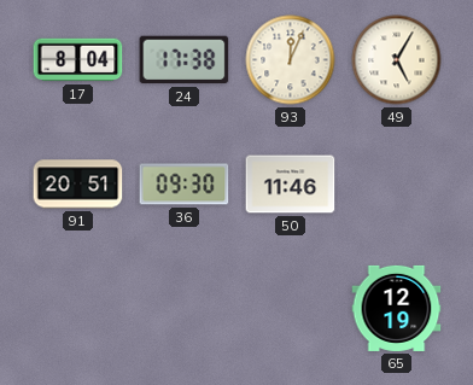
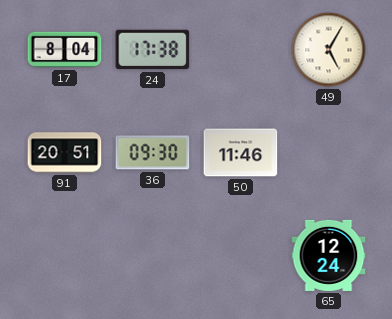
93: 12:04 -> none (291, 60)
65: 12:19 -> 12:24 (329, 255)
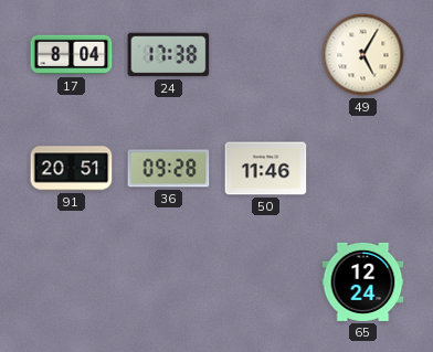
36: 09:30 -> 09:28 (169, 169)
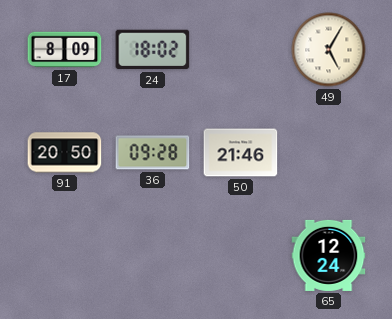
17: 8:04 -> 8:09 (65, 50)
24: 17:38 -> 18:02 (153, 50)
91: 20:51 -> 20:50 (65, 153)
50: 11:46 -> 21:46 (241, 153)
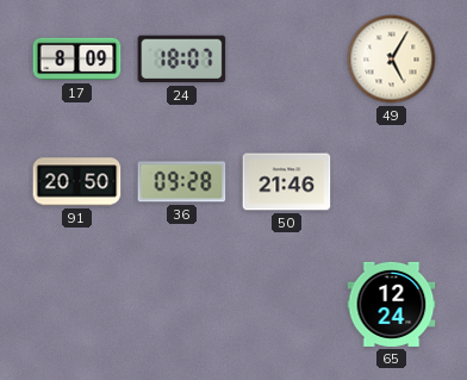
24: 18:02 -> 18:07 (182, 60)
